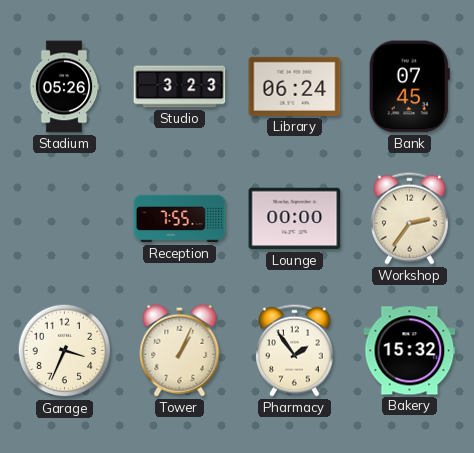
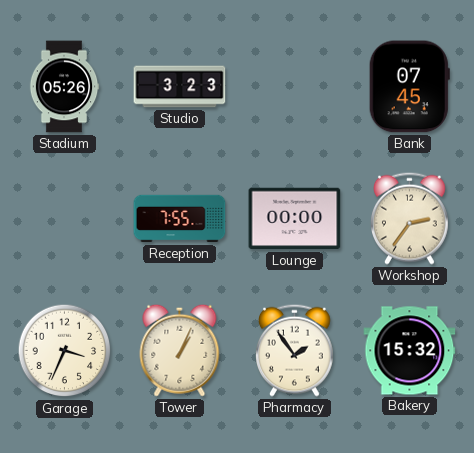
Library: 06:24 -> none (295, 86)
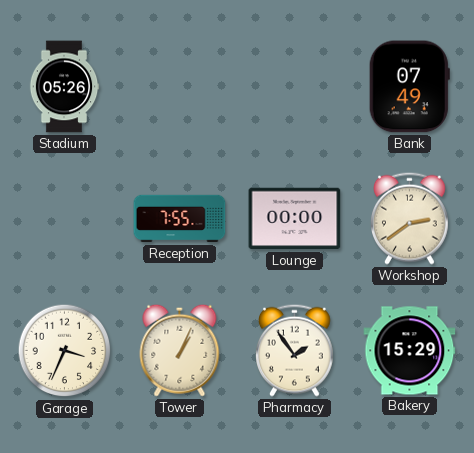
Studio: 3:23 -> none (180, 87)
Bank: 07:45 -> 07:49 (409, 87)
Workshop: 2:36 -> 2:39 (410, 218)
Bakery: 15:32 -> 15:29 (410, 351)
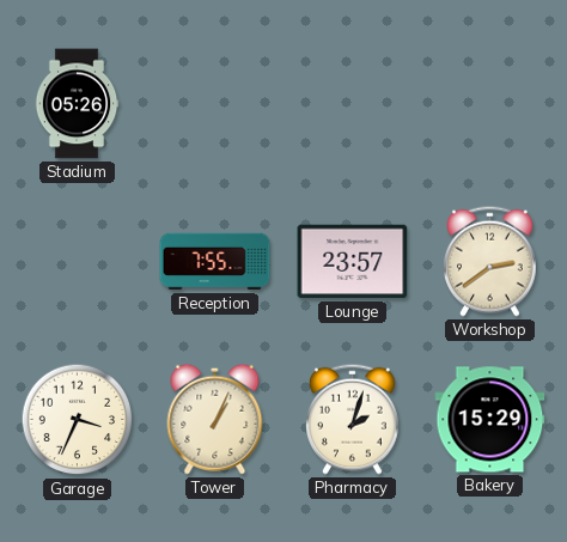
Bank: 07:49 -> none (409, 87)
Lounge: 00:00 -> 23:57 (353, 262)
Pharmacy: 1:54 -> 2:03 (353, 419)
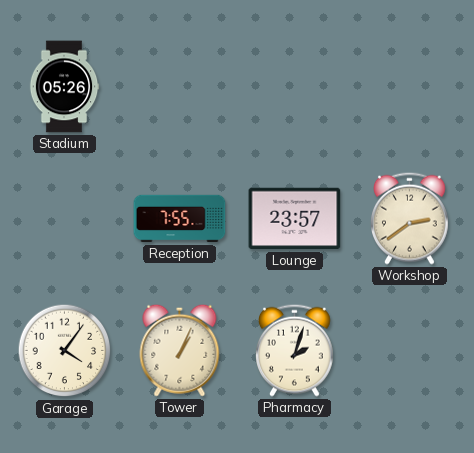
Garage: 3:34 -> 4:06 (65, 351)
Bakery: 15:29 -> none (490, 420)
